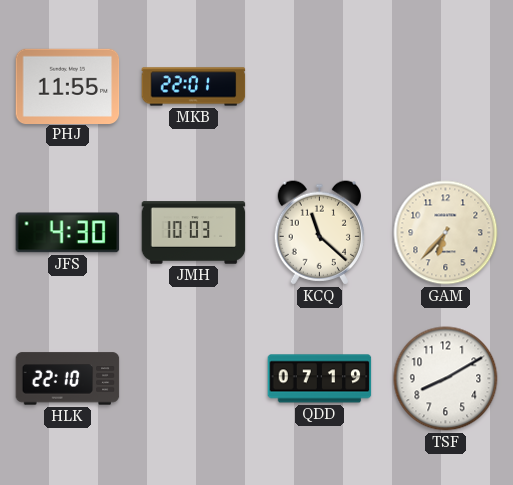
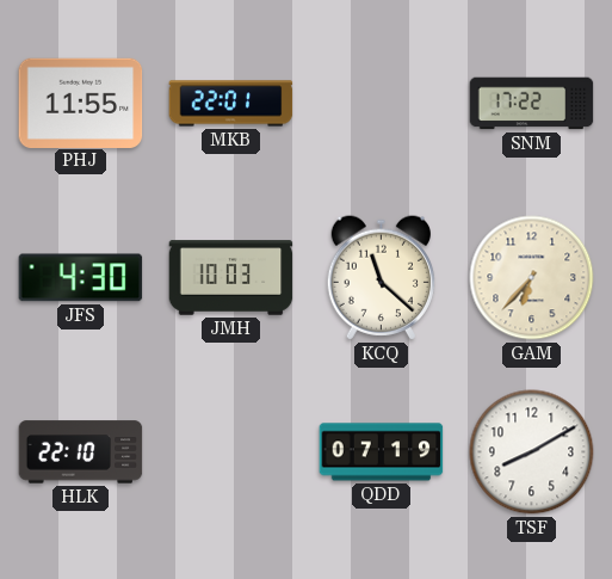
SNM: none -> 17:22 (532, 104)
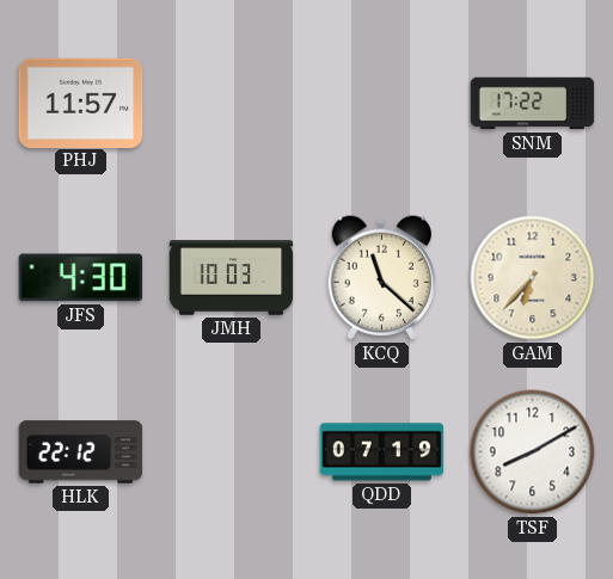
PHJ: 11:55 -> 11:57 (81, 103)
MKB: 22:01 -> none (231, 104)
HLK: 22:10 -> 22:12 (81, 452)
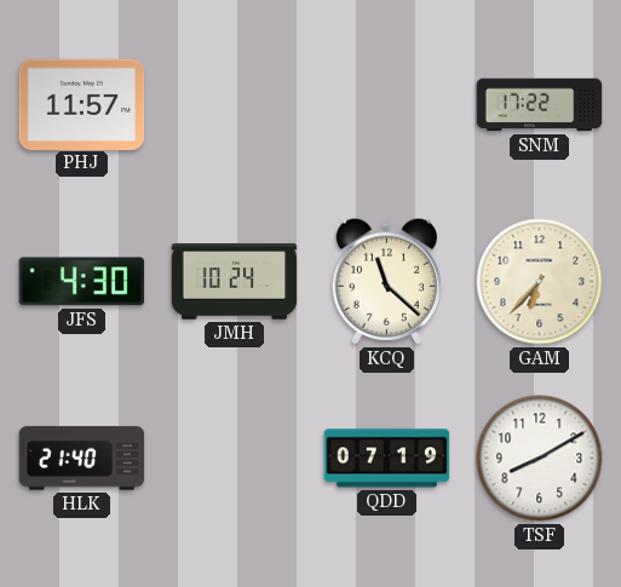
JMH: 10:03 -> 10:24 (235, 282)
HLK: 22:12 -> 21:40 (82, 459)
